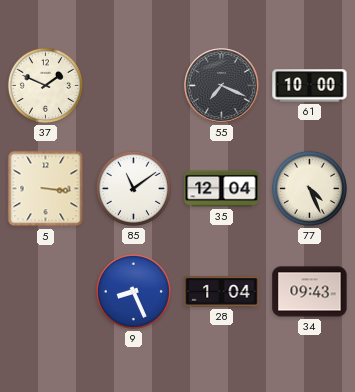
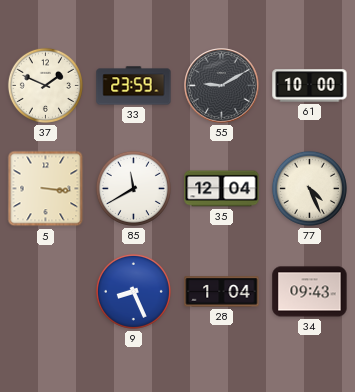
33: none -> 23:59 (134, 86)
55: 7:19 -> 9:10 (222, 86)
85: 11:09 -> 11:40 (133, 188)
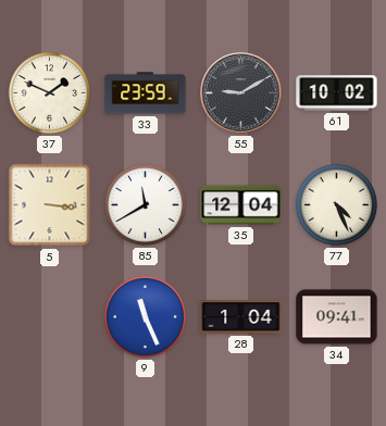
61: 10:00 -> 10:02 (337, 93)
9: 8:26 -> 11:26 (145, 316)
34: 09:43 -> 09:41 (337, 317)
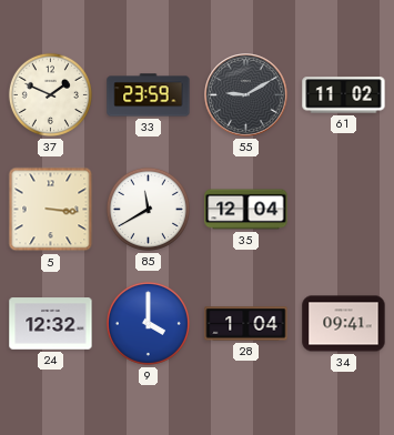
61: 10:02 -> 11:02 (344, 95)
77: 4:26 -> none (336, 204)
24: none -> 12:32 (51, 324)
9: 11:26 -> 4:00 (148, 323)
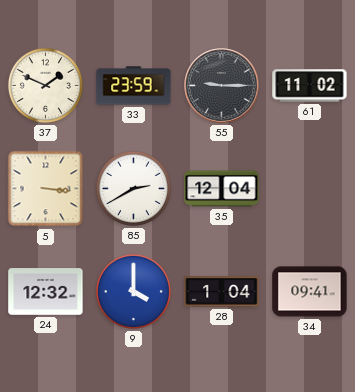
55: 9:10 -> 9:15 (222, 86)
85: 11:40 -> 2:40 (133, 188)
